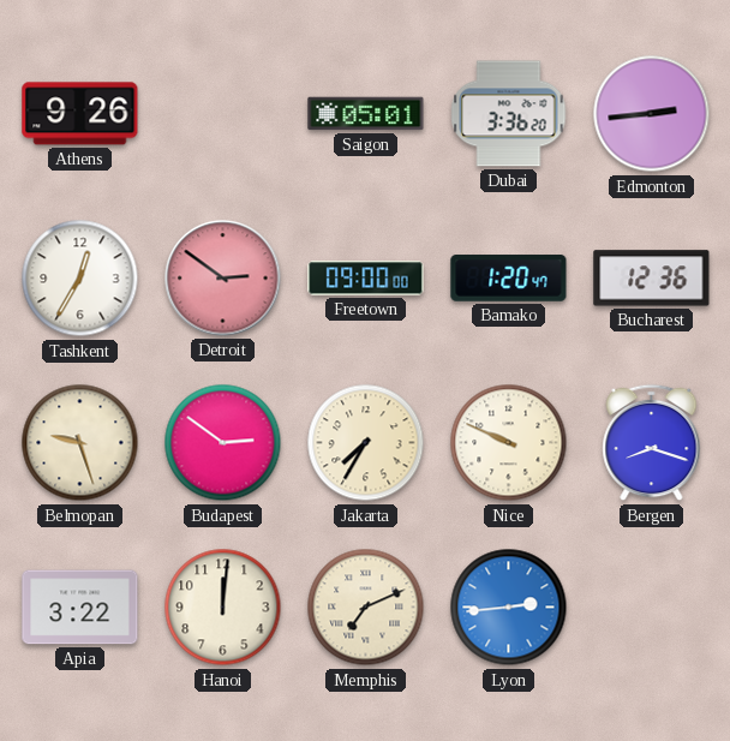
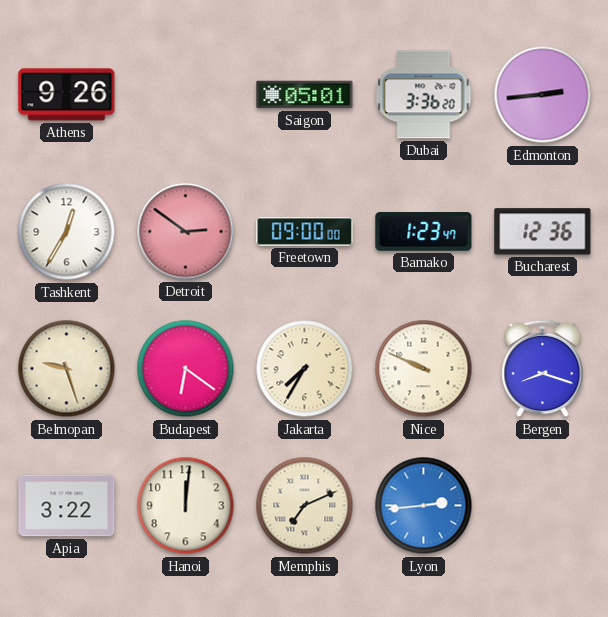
Bamako: 1:20 -> 1:23 (424, 232)
Budapest: 2:51 -> 6:21 (186, 369)
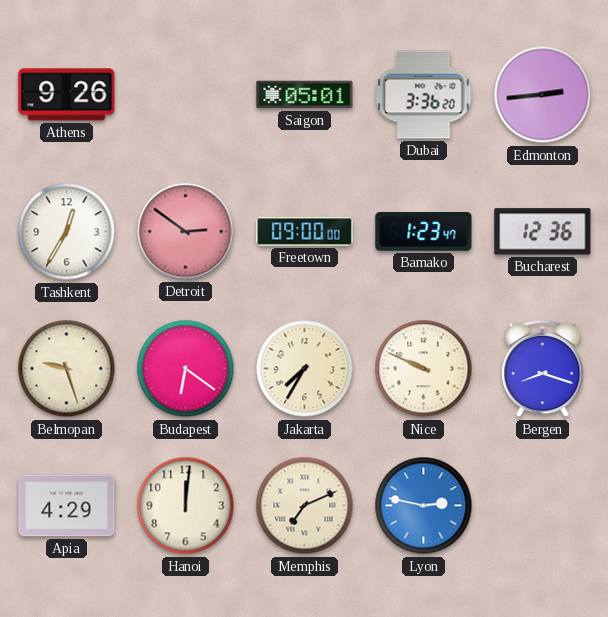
Apia: 3:22 -> 4:29 (67, 506)
Lyon: 2:44 -> 2:47 (424, 506)
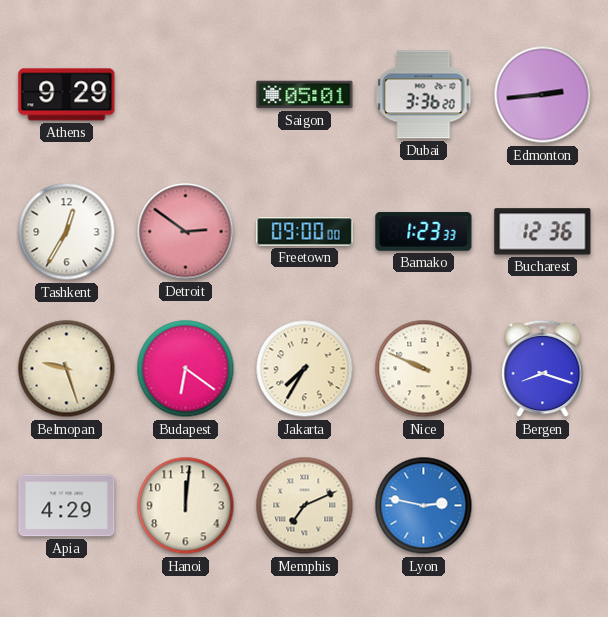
Athens: 9:26 -> 9:29 (67, 95)
Bamako: 1:23:47 -> 1:23:33 (424, 232)
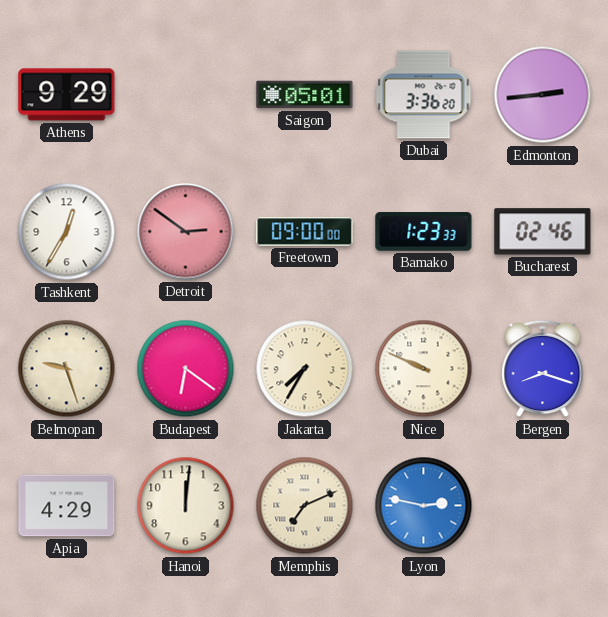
Bucharest: 12:36 -> 02:46 (543, 232)
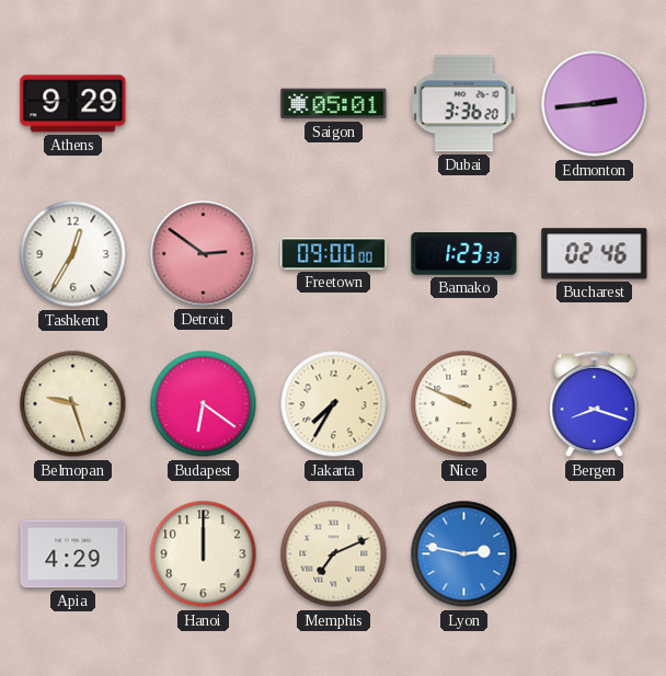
Hanoi: 12:01 -> 12:00 (204, 554)
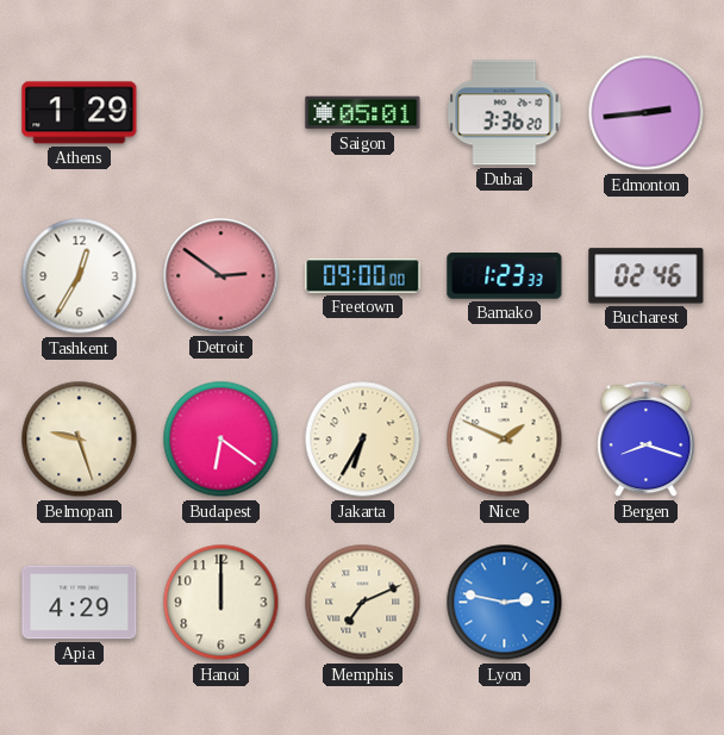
Athens: 9:29 -> 1:29 (80, 113)
Jakarta: 7:35 -> 6:35 (363, 440)
Nice: 9:49 -> 1:49 (505, 440)
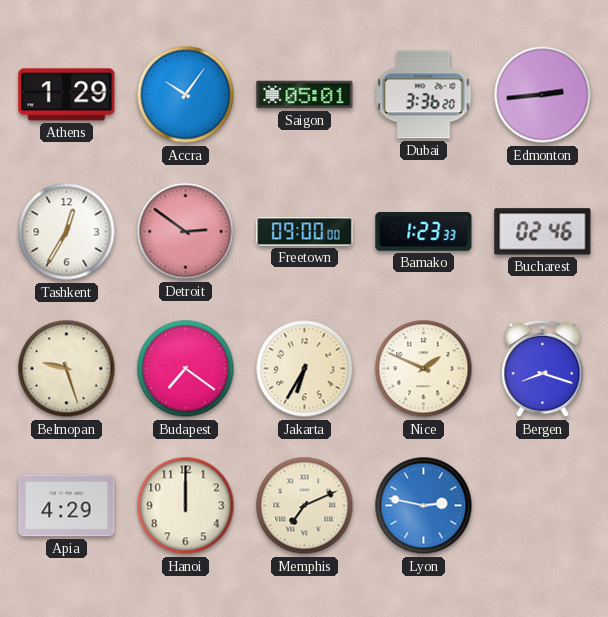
Accra: none -> 10:06 (186, 95)
Budapest: 6:21 -> 7:21 (186, 369)
